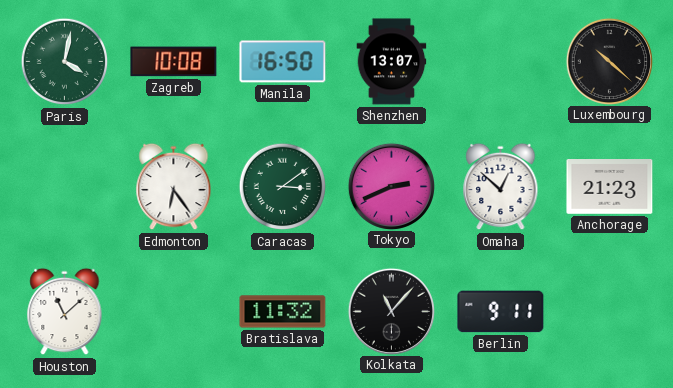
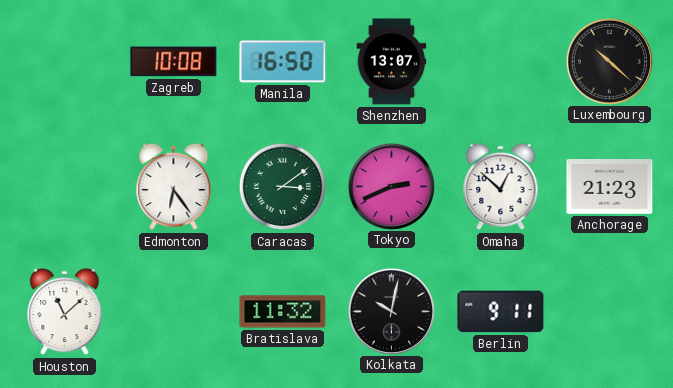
Paris: 4:02 -> none (65, 62)
Kolkata: 11:07 -> 10:02 (391, 311)
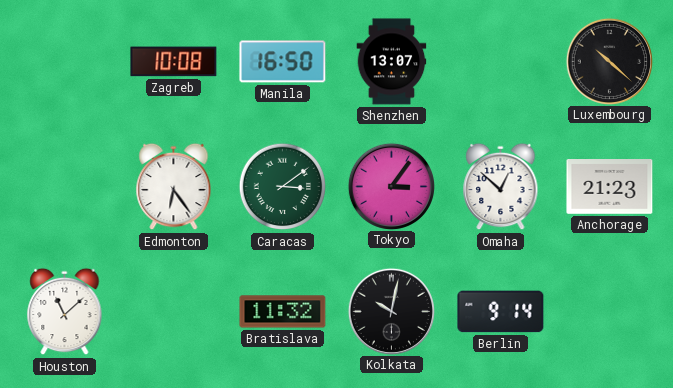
Tokyo: 2:41 -> 3:06 (391, 186)
Berlin: 9:11 -> 9:14 (501, 312)
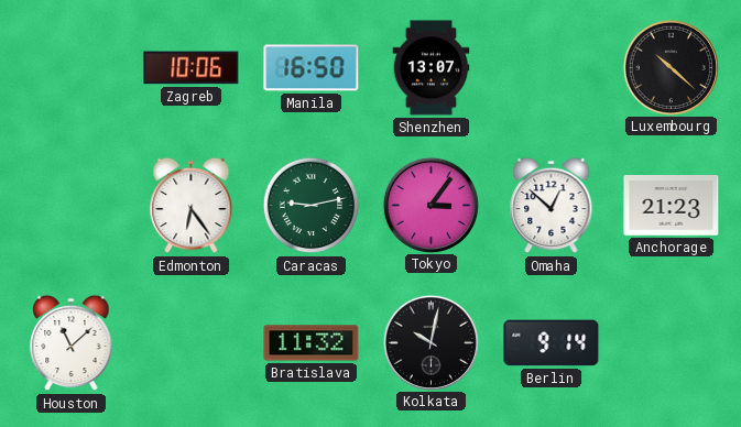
Zagreb: 10:08 -> 10:06 (192, 68)
Caracas: 3:09 -> 9:13 (312, 206)
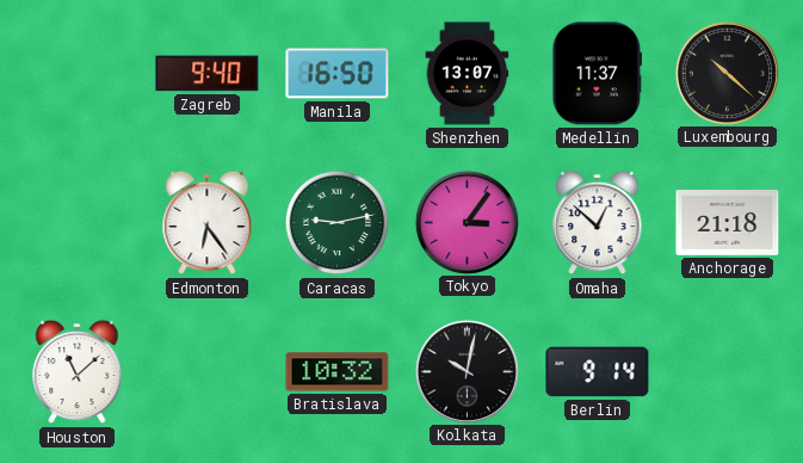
Zagreb: 10:06 -> 9:40 (208, 74)
Medellin: none -> 11:37 (598, 74)
Anchorage: 21:23 -> 21:18 (728, 223)
Bratislava: 11:32 -> 10:32 (338, 372)
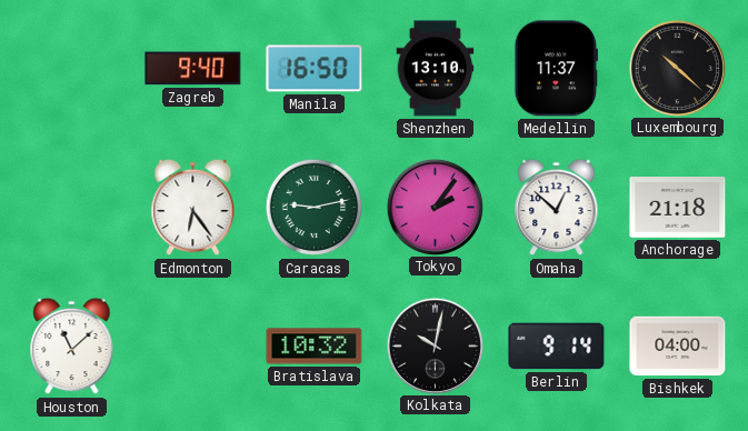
Shenzhen: 13:07 -> 13:10 (436, 69)
Tokyo: 3:06 -> 2:06 (435, 207)
Bishkek: none -> 04:00 (678, 347)
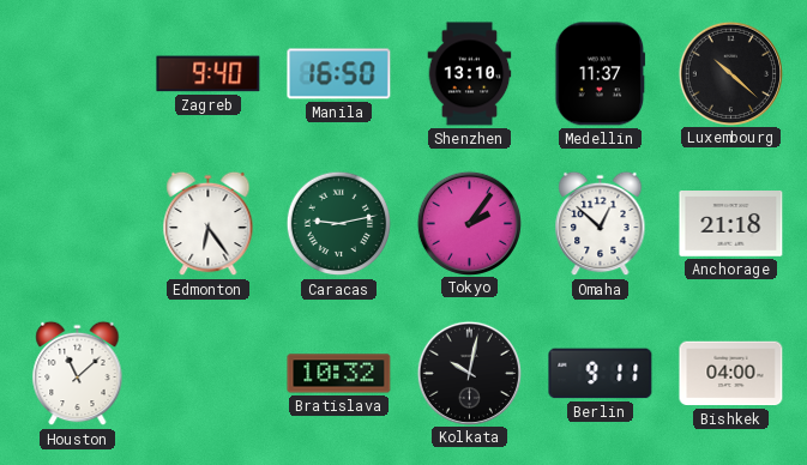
Berlin: 9:14 -> 9:11 (601, 374)
